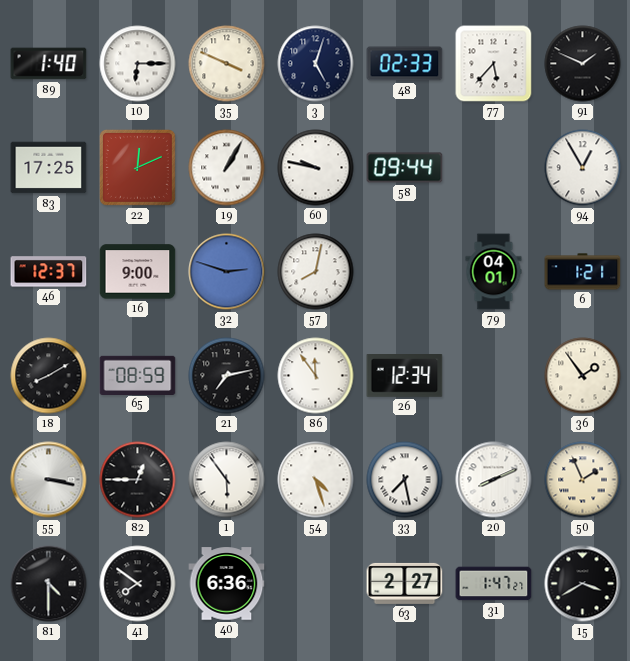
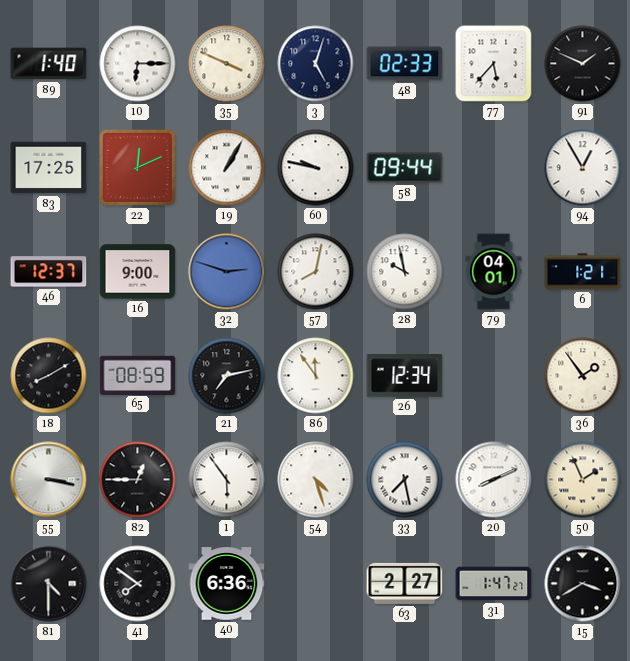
28: none -> 9:58 (405, 272)
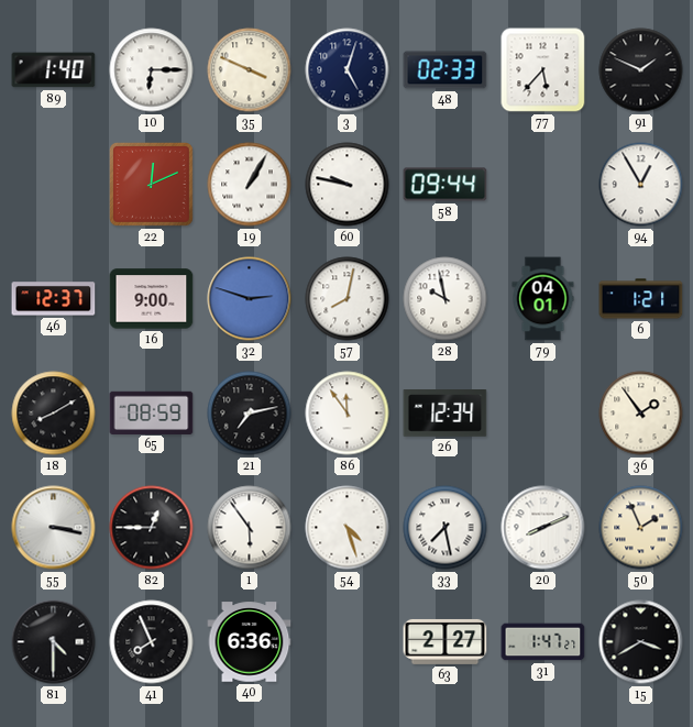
83: 17:25 -> none (49, 168)
41: 7:51 -> 7:56 (152, 642)
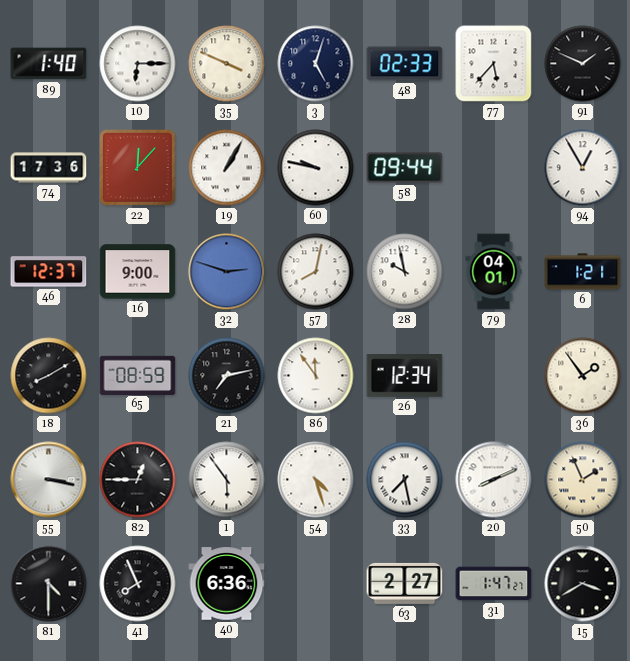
74: none -> 17:36 (49, 168)
22: 12:11 -> 12:07 (137, 167)
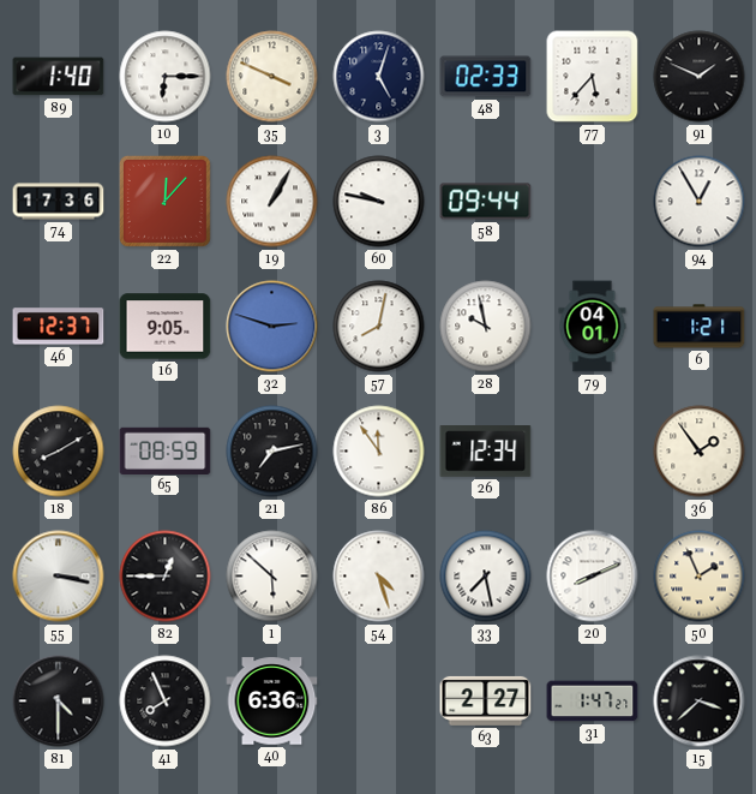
16: 9:00 -> 9:05 (166, 327)
1: 5:54 -> 5:52 (272, 577)
15: 3:40 -> 3:38 (700, 702)
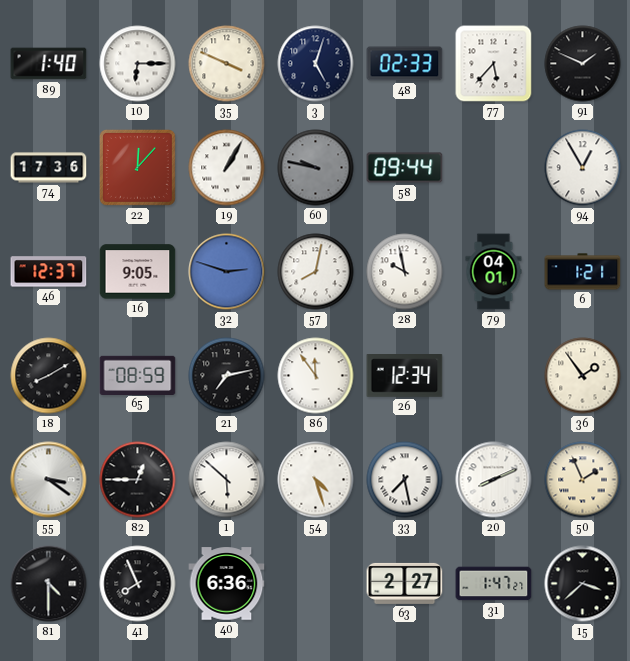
60 dial: white -> grey (316, 168)
55: 3:17 -> 3:21 (49, 480)
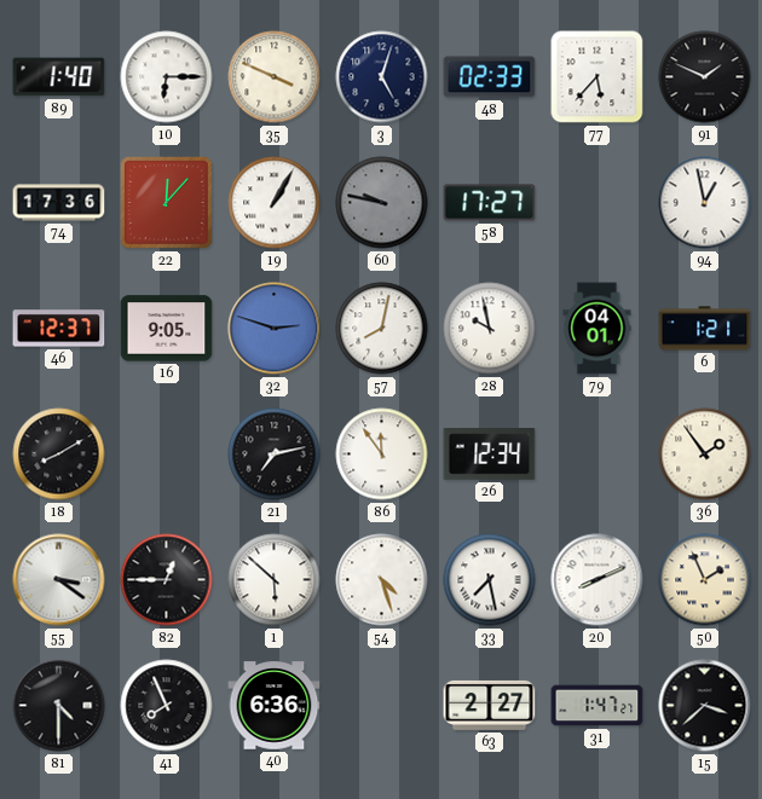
58: 09:44 -> 17:27 (490, 203)
94: 12:55 -> 12:58 (705, 203)
65: 08:59 -> none (138, 375)
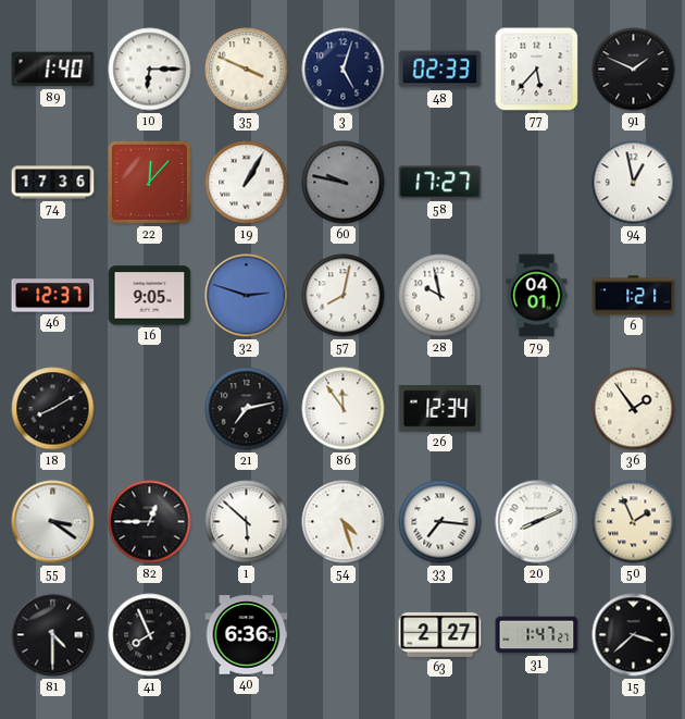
33: 7:28 -> 7:16 (440, 522)
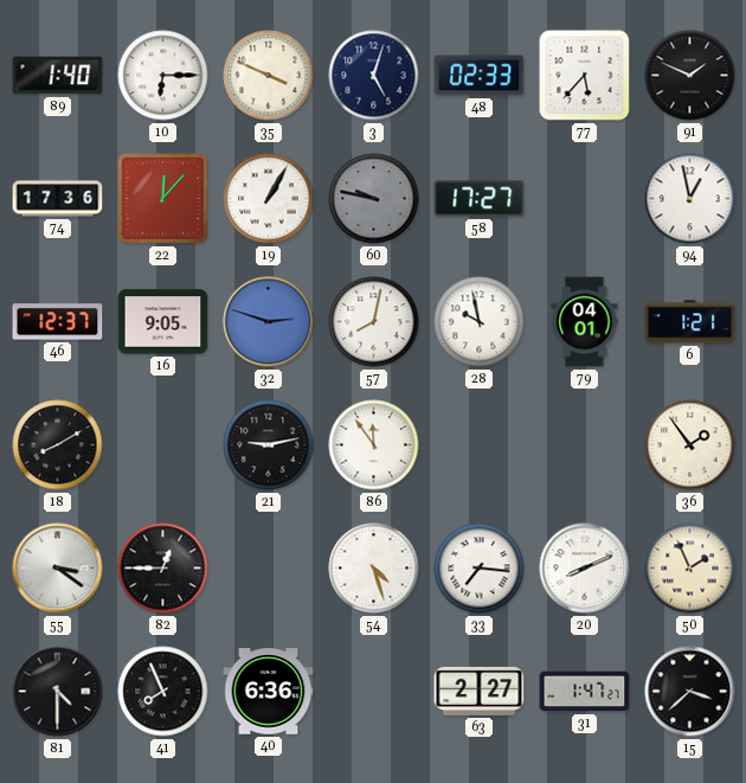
21: 7:13 -> 9:13 (269, 445)
26: 12:34 -> none (440, 409)
1: 5:52 -> none (247, 522)
